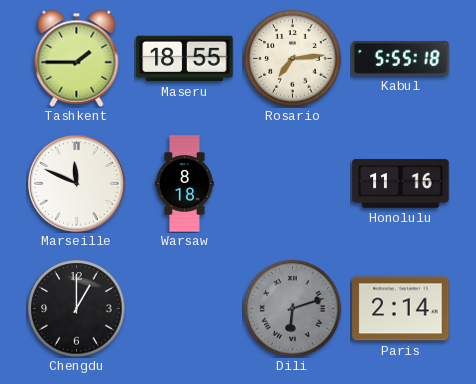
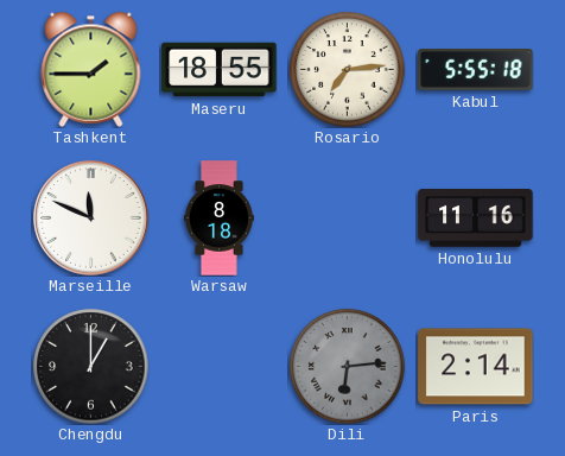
Dili: 6:12 -> 6:14 (348, 367)
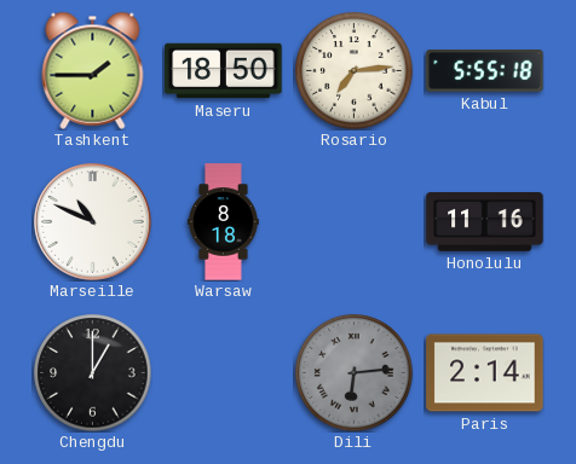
Maseru: 18:55 -> 18:50 (224, 71)
Marseille: 11:49 -> 10:49 (93, 222)
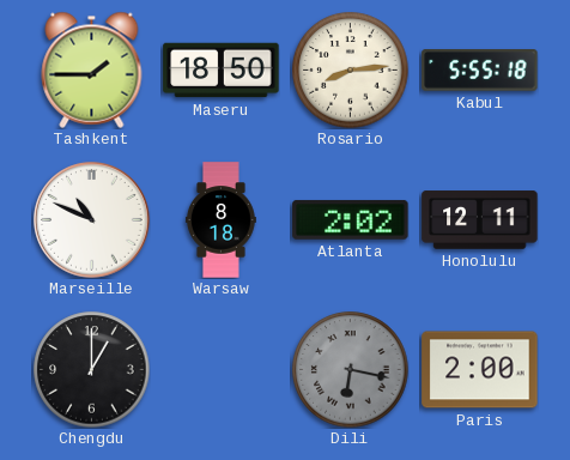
Rosario: 7:14 -> 8:14 (351, 71)
Atlanta: none -> 2:02 (351, 220)
Honolulu: 11:16 -> 12:11 (480, 220)
Dili: 6:14 -> 6:17 (351, 370)
Paris: 2:14 -> 2:00 (480, 370)
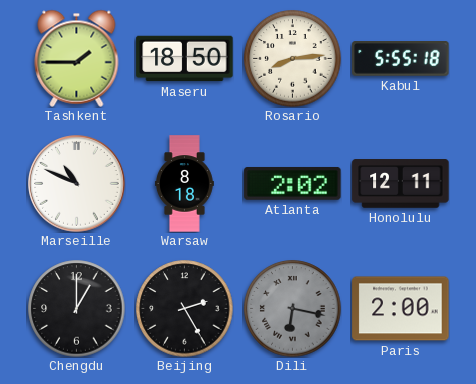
Beijing: none -> 2:25 (185, 309)
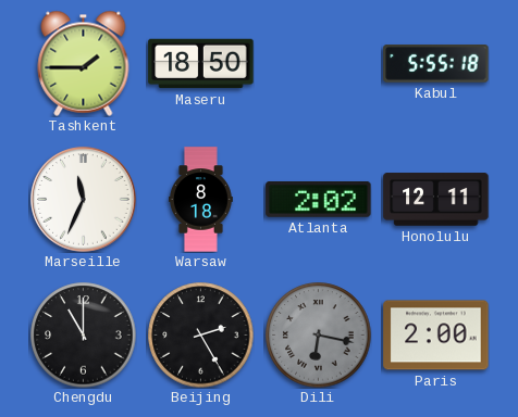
Rosario: 8:14 -> none (293, 59)
Marseille: 10:49 -> 11:34 (84, 200)
Chengdu: 1:00 -> 11:00 (84, 336)
